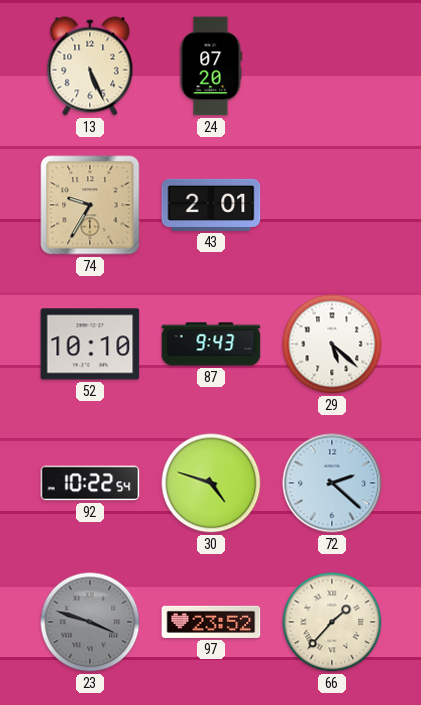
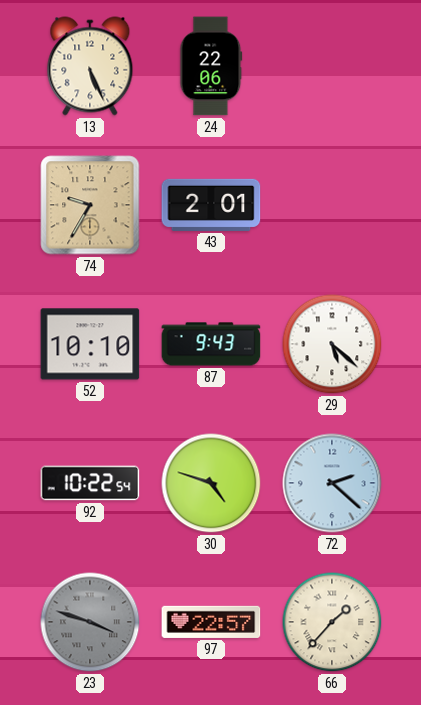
24: 07:20 -> 22:06 (211, 66)
97: 23:52 -> 22:57 (211, 622)
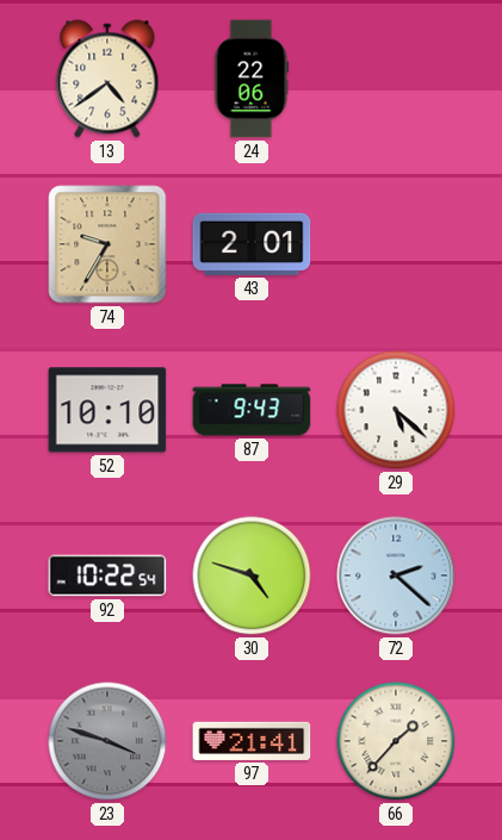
13: 5:26 -> 4:39 (107, 79)
97: 22:57 -> 21:41 (252, 741)
